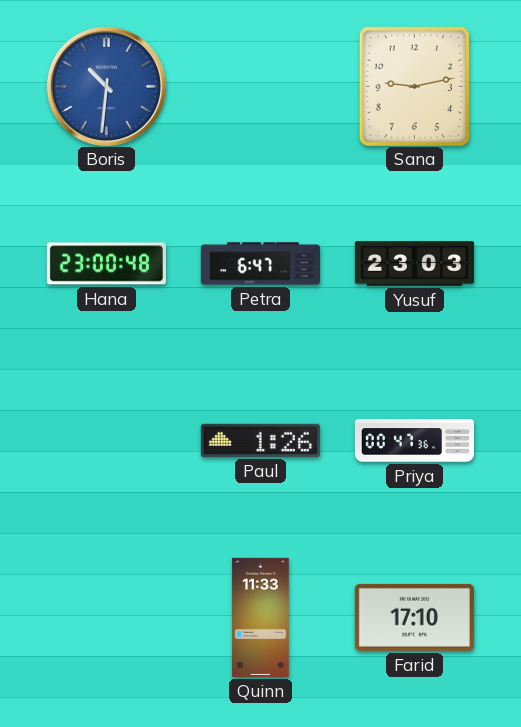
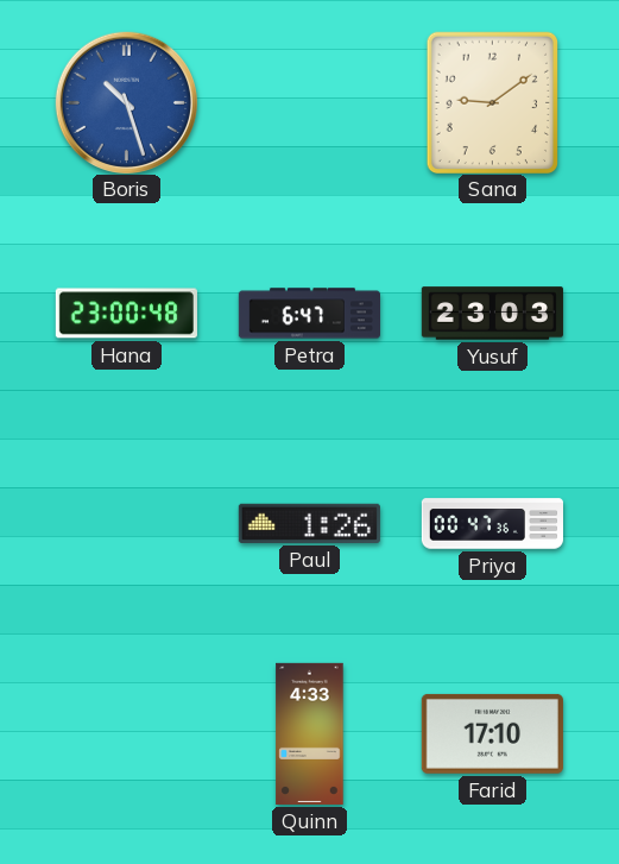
Boris: 10:31 -> 10:27 (126, 102)
Sana: 9:13 -> 9:09 (492, 102)
Quinn: 11:33 -> 4:33 (310, 733)
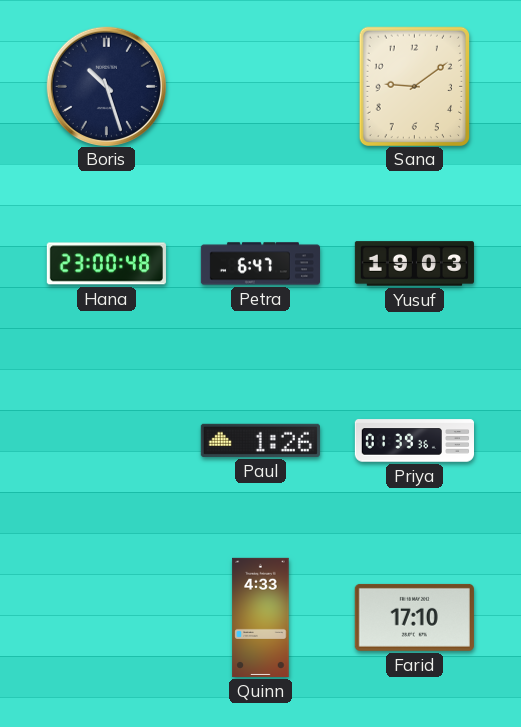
Boris dial: blue -> navy (106, 86)
Yusuf: 23:03 -> 19:03 (414, 264)
Priya: 00:47 -> 01:39 (414, 441)
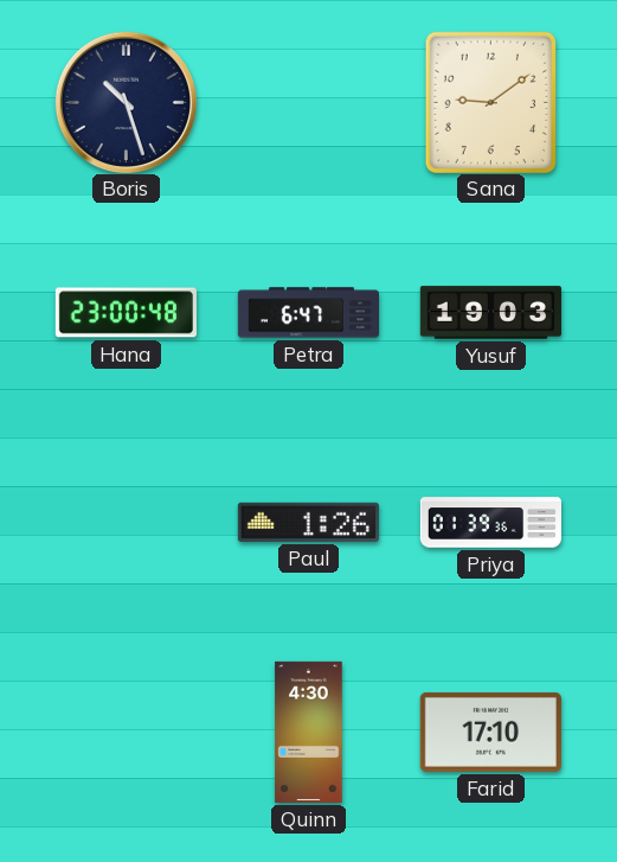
Quinn: 4:33 -> 4:30 (309, 732)
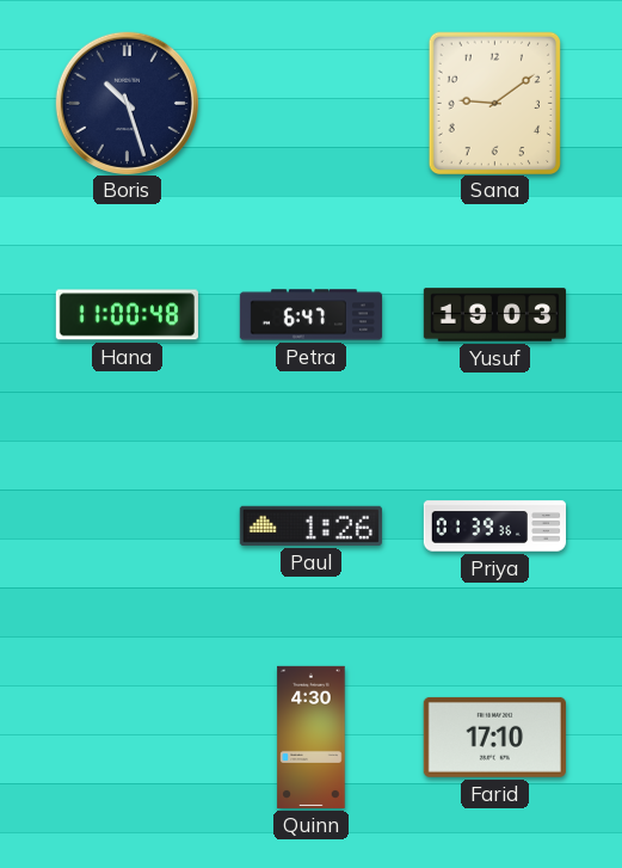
Hana: 23:00 -> 11:00 (127, 315)
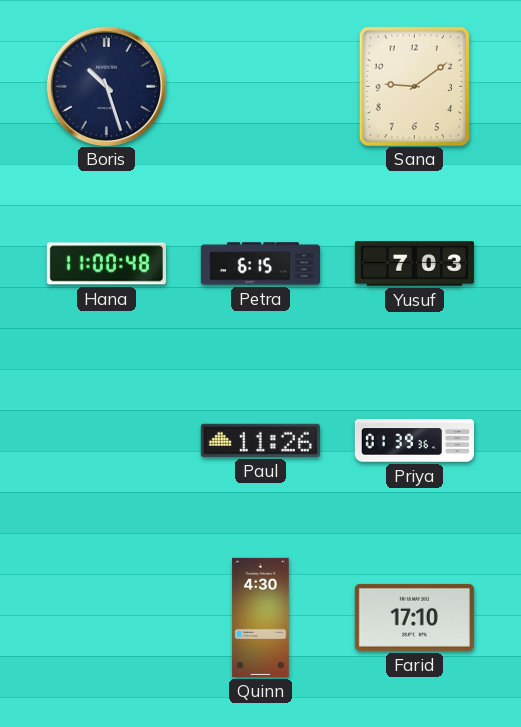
Petra: 6:47 -> 6:15 (260, 264)
Yusuf: 19:03 -> 7:03 (414, 264)
Paul: 1:26 -> 11:26 (260, 440)
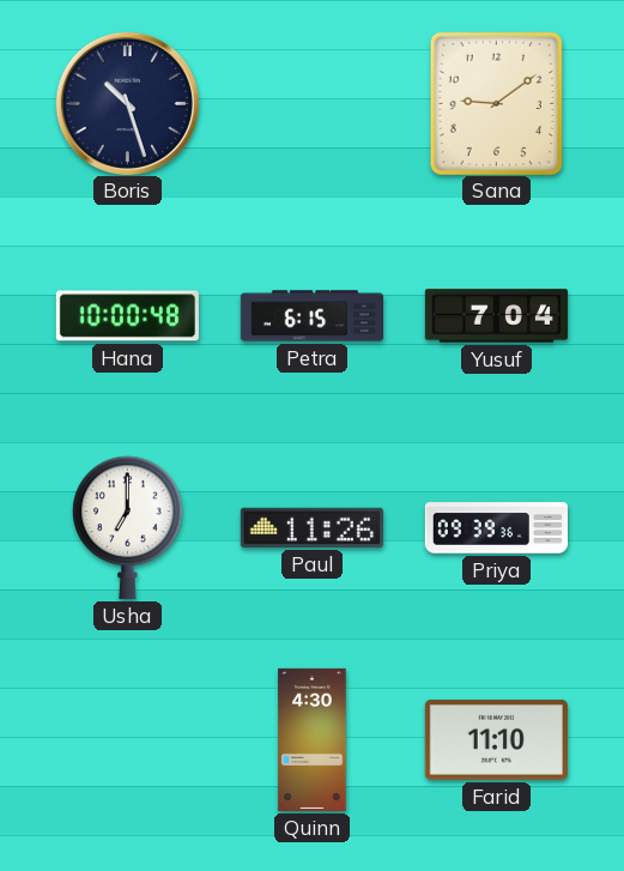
Hana: 11:00 -> 10:00 (127, 316)
Yusuf: 7:03 -> 7:04 (496, 316)
Usha: none -> 7:00 (128, 527)
Priya: 01:39 -> 09:39 (496, 528)
Farid: 17:10 -> 11:10 (496, 739)
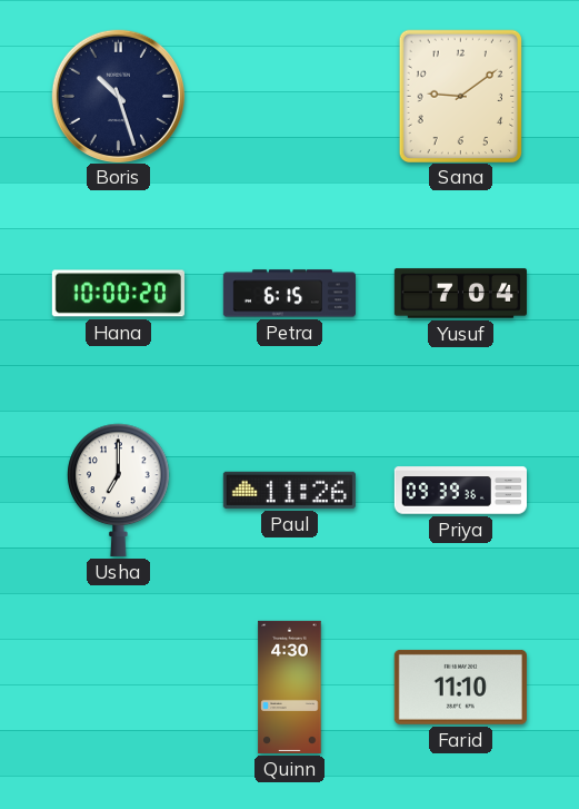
Hana: 10:00:48 -> 10:00:20 (118, 294)
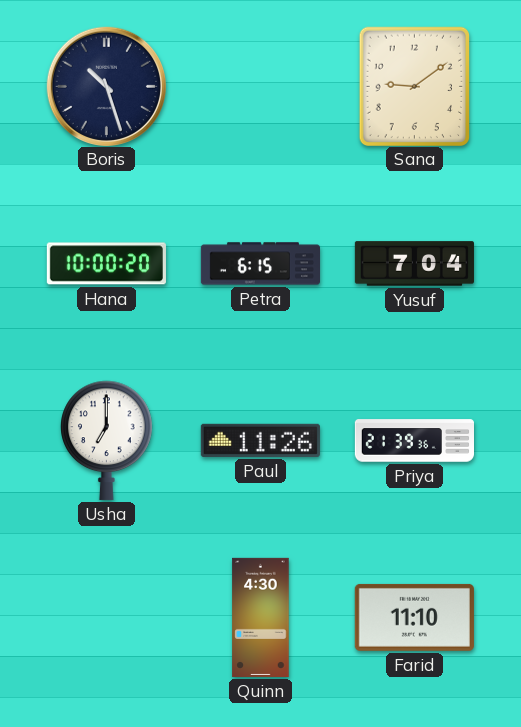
Priya: 09:39 -> 21:39 (414, 441)
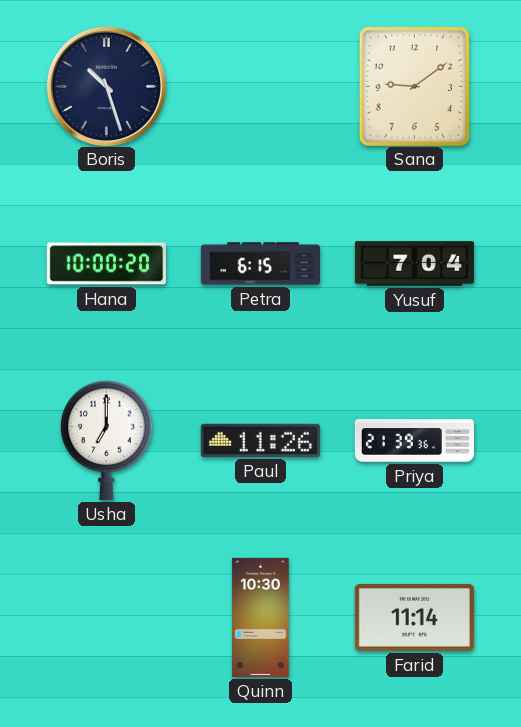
Quinn: 4:30 -> 10:30 (261, 617)
Farid: 11:10 -> 11:14 (414, 617)
